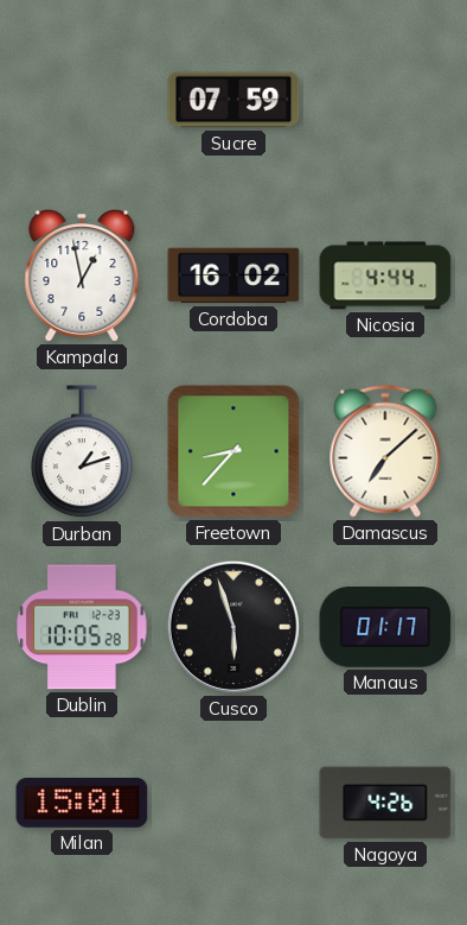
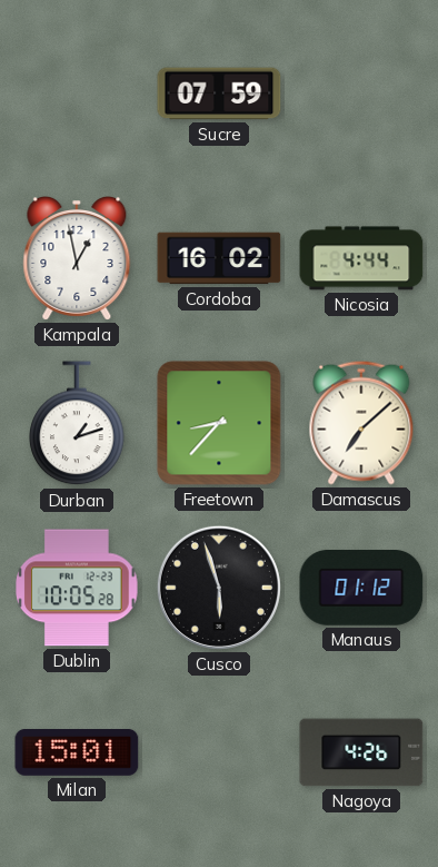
Manaus: 01:17 -> 01:12 (361, 589)
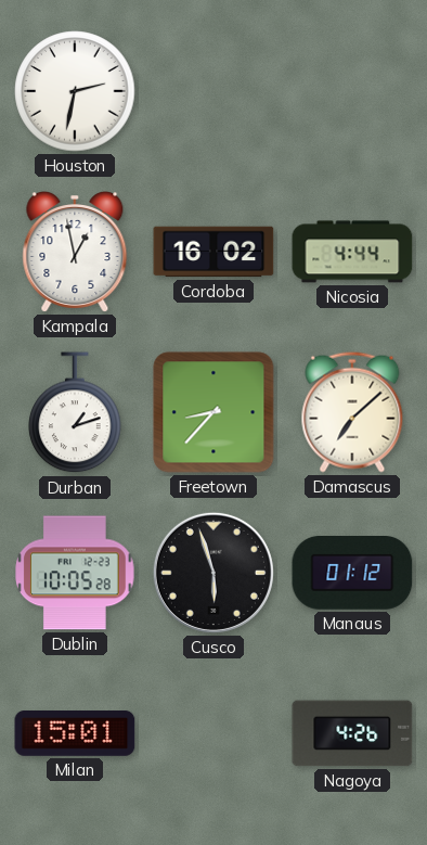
Houston: none -> 2:32 (75, 91)
Sucre: 07:59 -> none (219, 93)
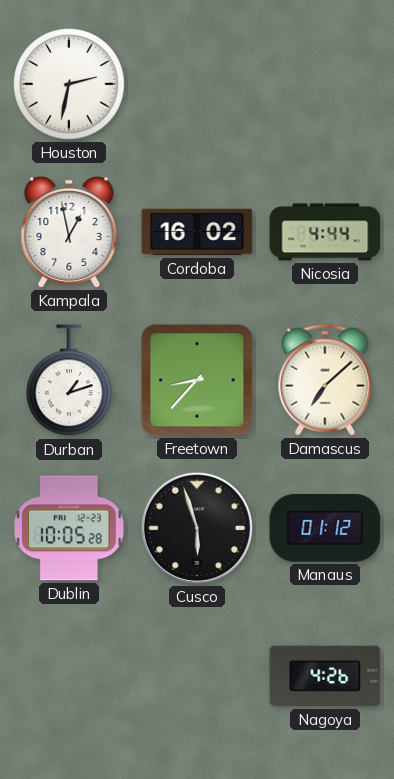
Milan: 15:01 -> none (75, 734)
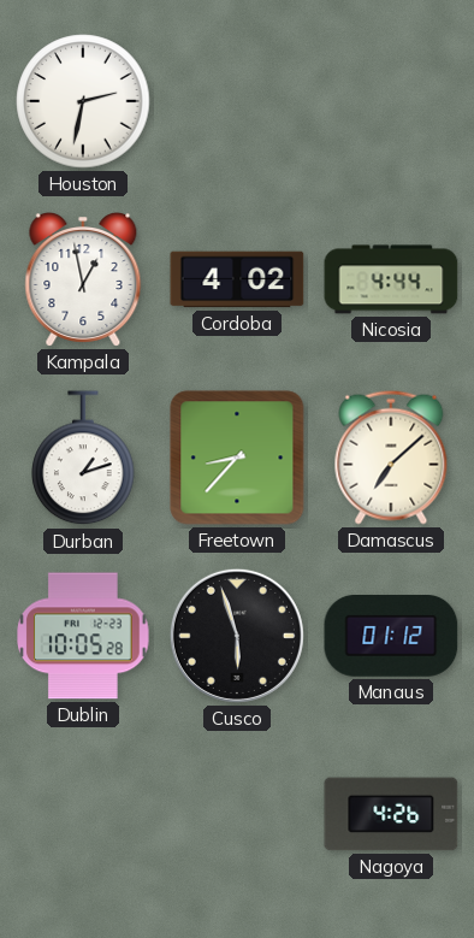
Cordoba: 16:02 -> 4:02 (237, 279)
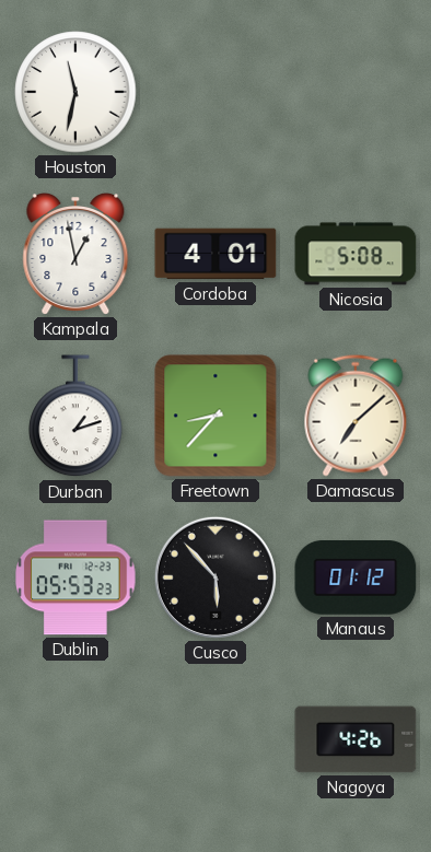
Houston: 2:32 -> 11:32 (75, 92)
Cordoba: 4:02 -> 4:01 (215, 254)
Nicosia: 4:44 -> 5:08 (356, 254)
Dublin: 10:05 -> 05:53 (75, 577)
Cusco: 5:57 -> 5:53 (215, 577)
